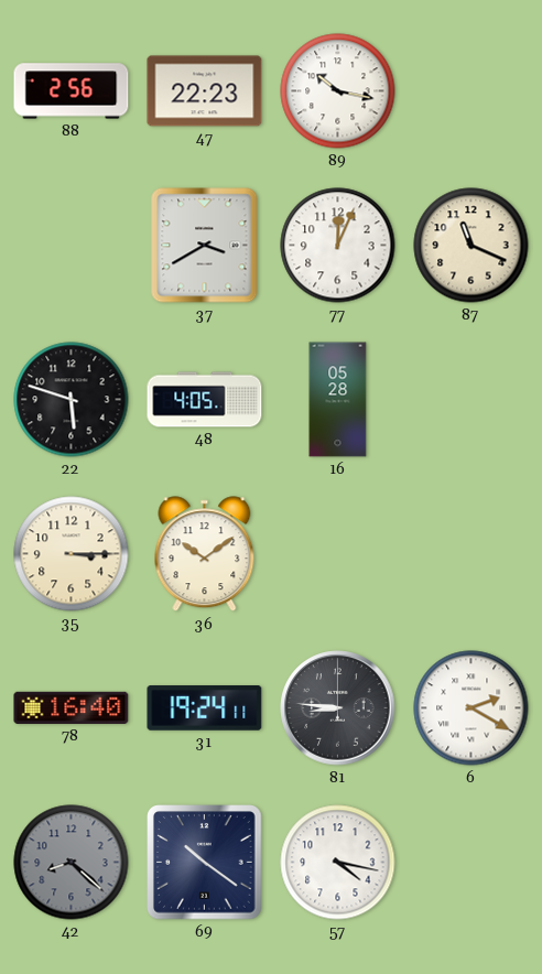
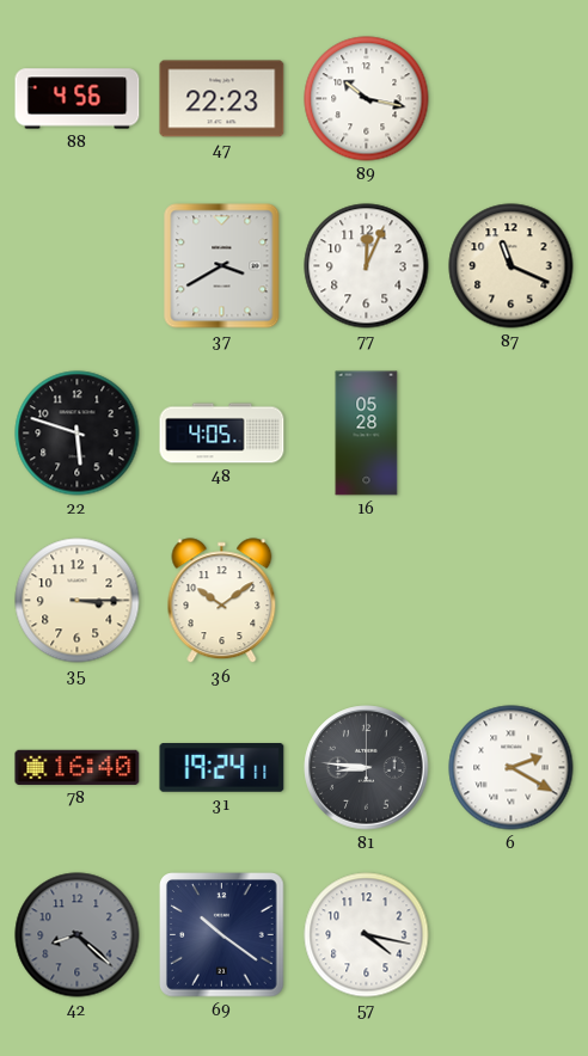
88: 2:56 -> 4:56 (78, 99)
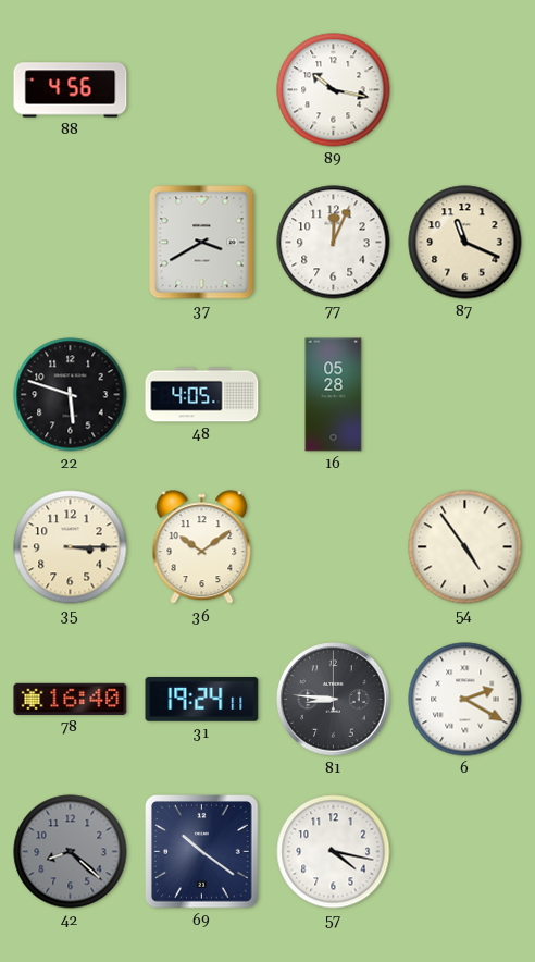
47: 22:23 -> none (222, 99)
54: none -> 4:54 (465, 547)
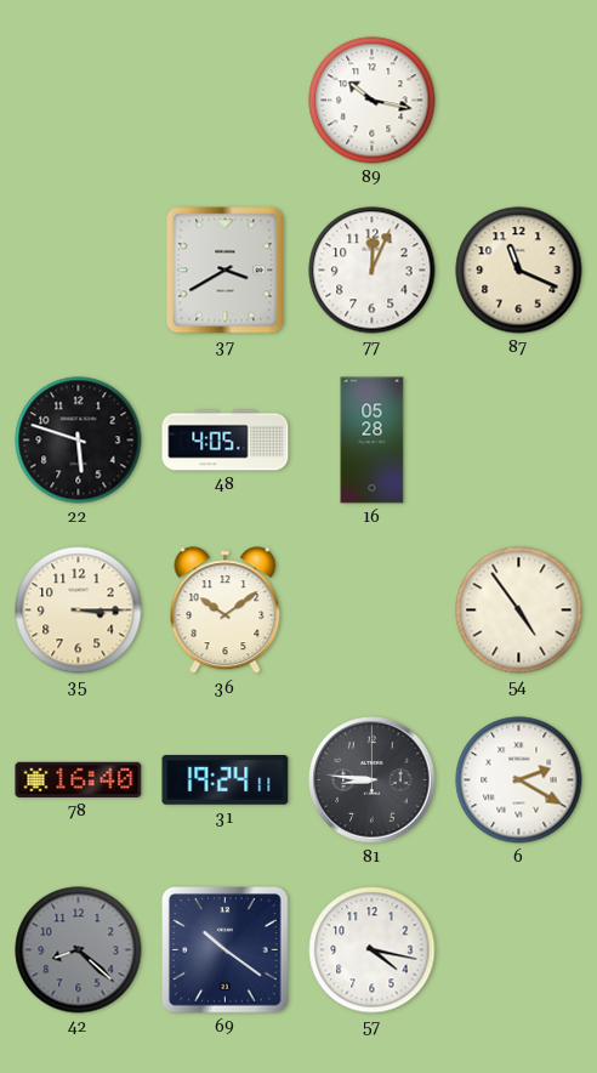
88: 4:56 -> none (71, 90)
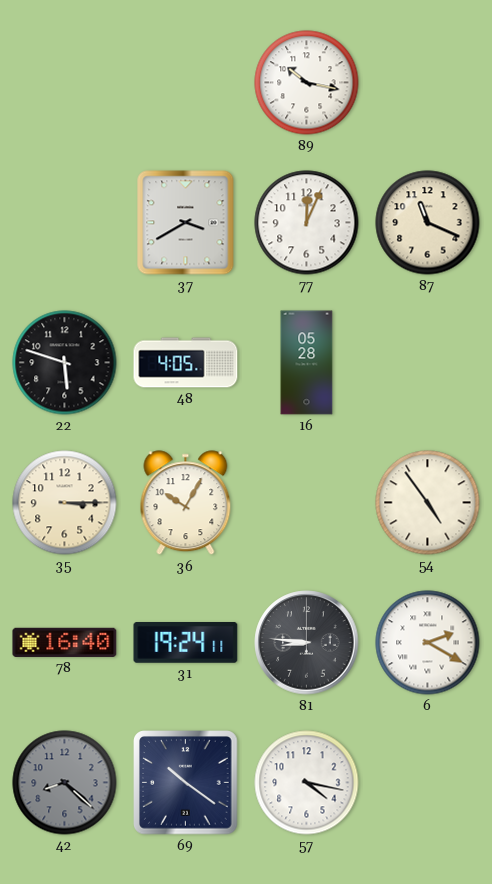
36: 10:09 -> 10:05 (186, 503)
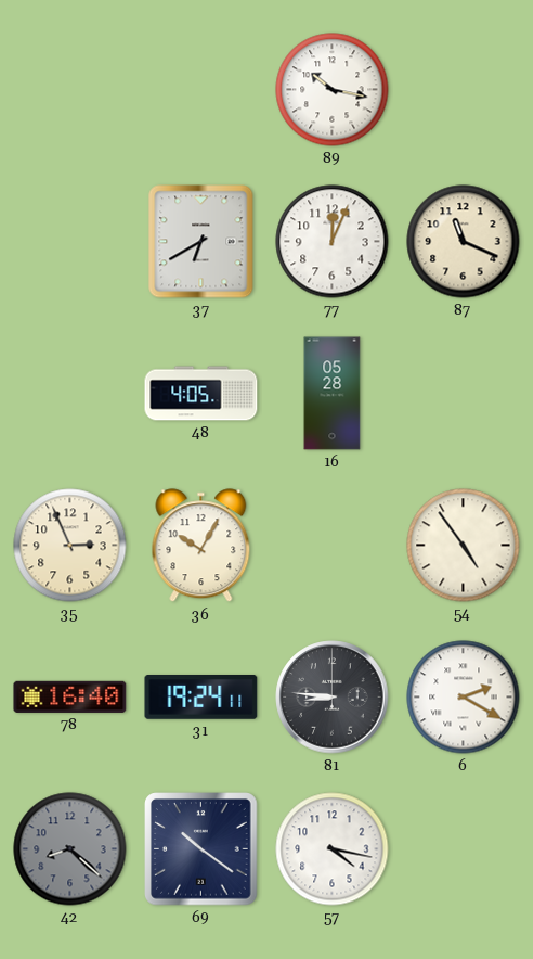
37: 3:40 -> 6:40 (201, 242)
22: 5:48 -> none (65, 363)
35: 3:15 -> 2:56 (70, 546)
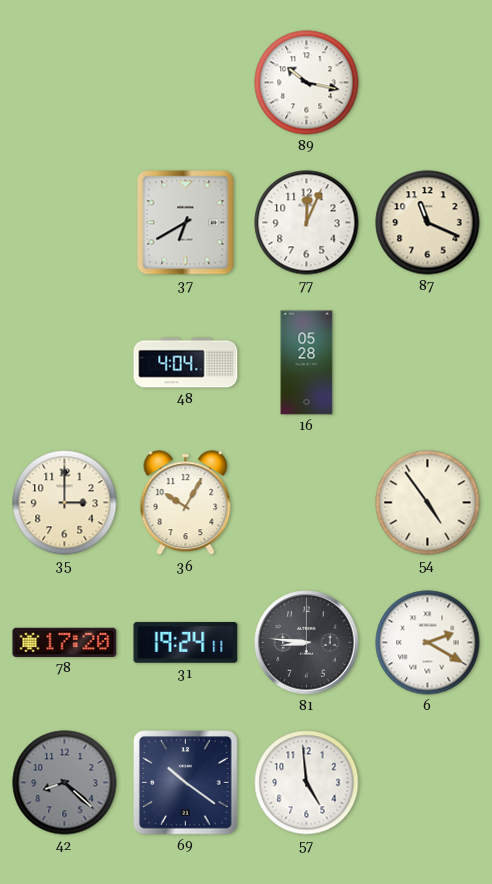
48: 4:05 -> 4:04 (186, 363)
35: 2:56 -> 3:00 (65, 503)
78: 16:40 -> 17:20 (65, 642)
57: 4:17 -> 4:59 (307, 783)
